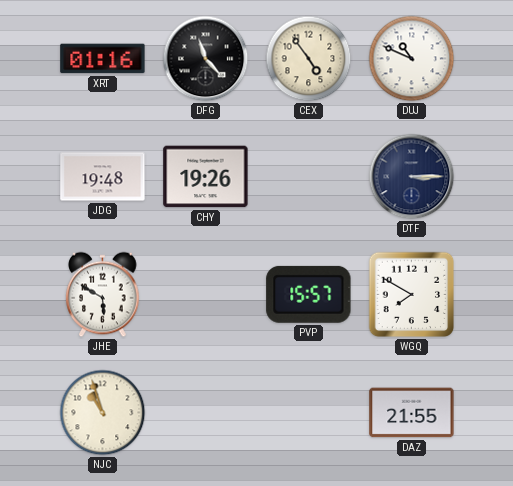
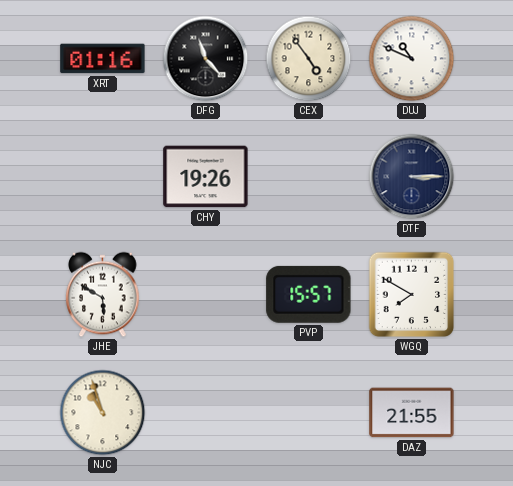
JDG: 19:48 -> none (103, 177)
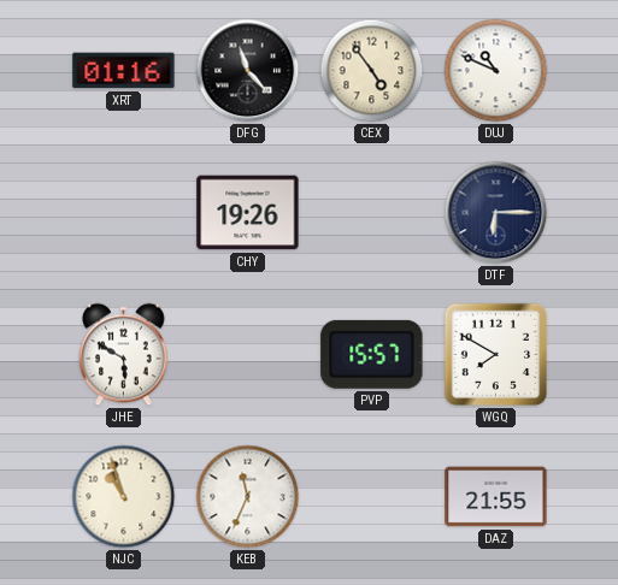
DTF: 3:15 -> 6:15 (496, 213)
KEB: none -> 11:34 (248, 497)
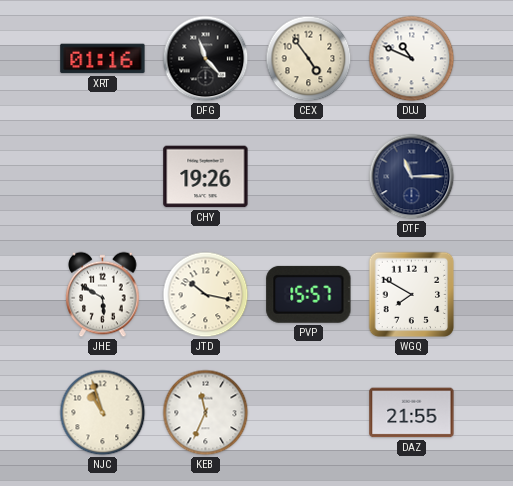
DTF: 6:15 -> 11:15 (412, 177)
JTD: none -> 10:17 (206, 295)
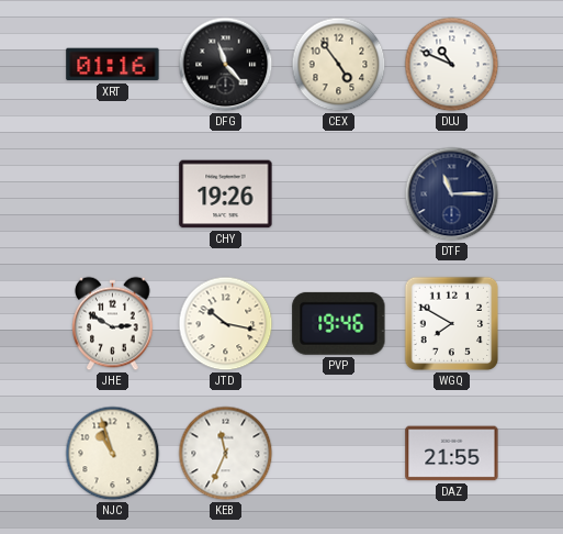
JHE: 5:50 -> 2:50 (113, 324)
PVP: 15:57 -> 19:46 (339, 323)
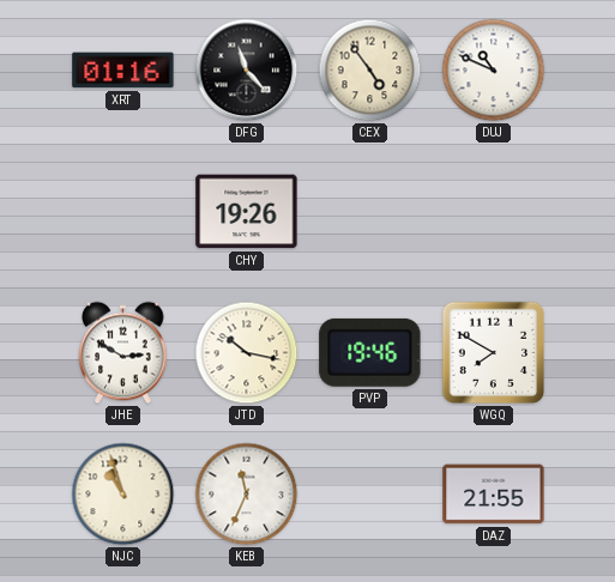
DTF: 11:15 -> none (452, 194)
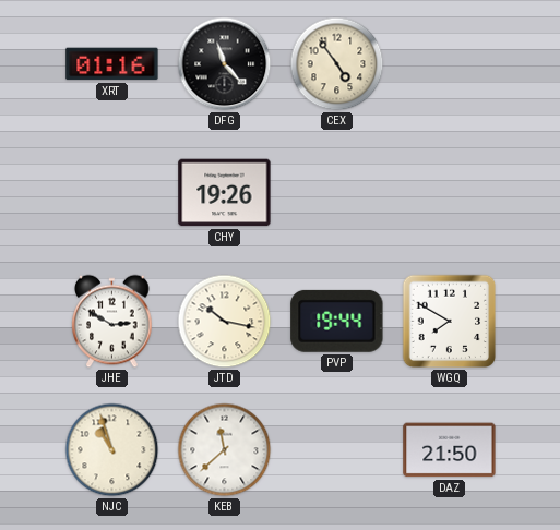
DUJ: 10:49 -> none (494, 71)
PVP: 19:46 -> 19:44 (337, 321)
KEB: 11:34 -> 11:38 (225, 450)
DAZ: 21:55 -> 21:50 (450, 450)
